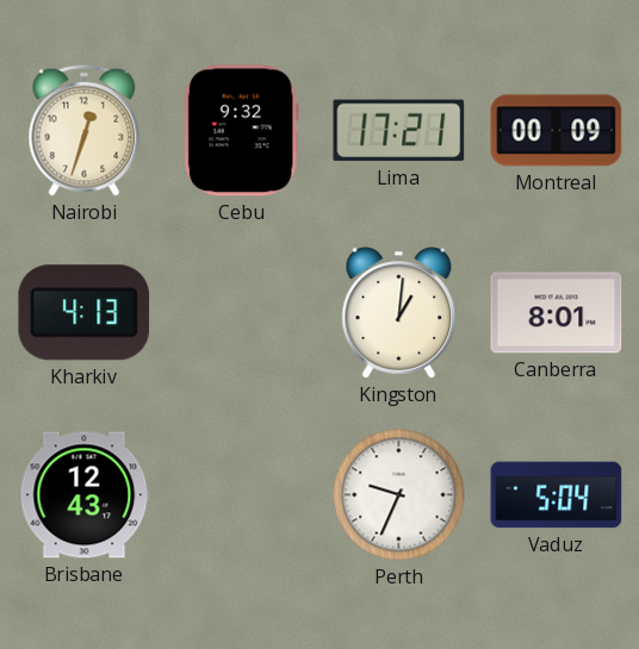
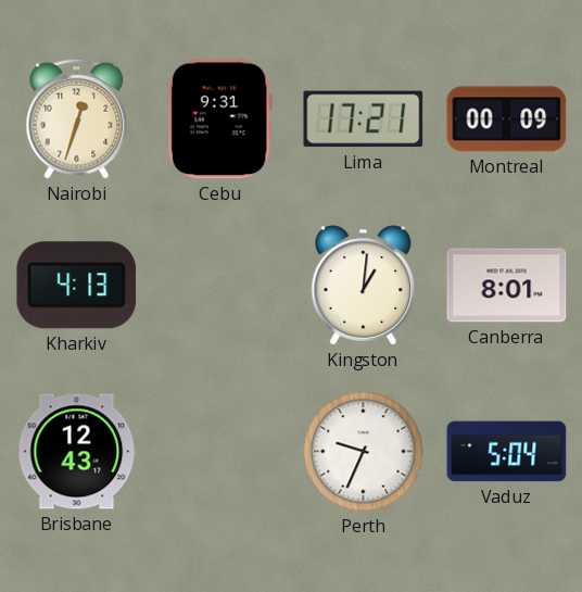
Cebu: 9:32 -> 9:31 (219, 119)
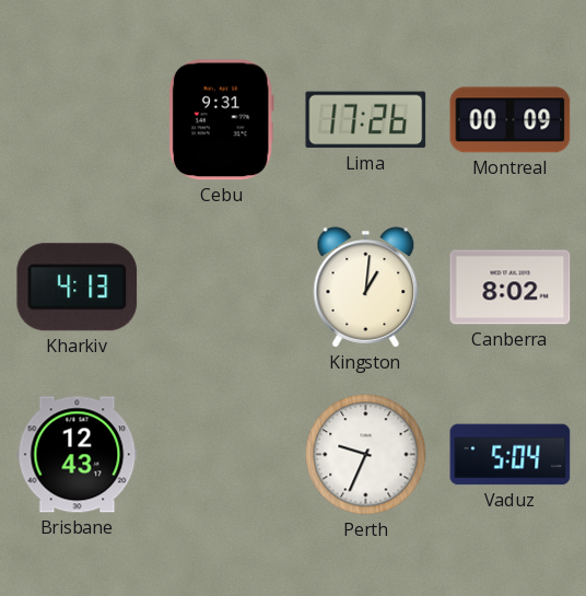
Nairobi: 12:33 -> none (77, 118)
Lima: 17:21 -> 17:26 (366, 120)
Canberra: 8:01 -> 8:02 (511, 288)
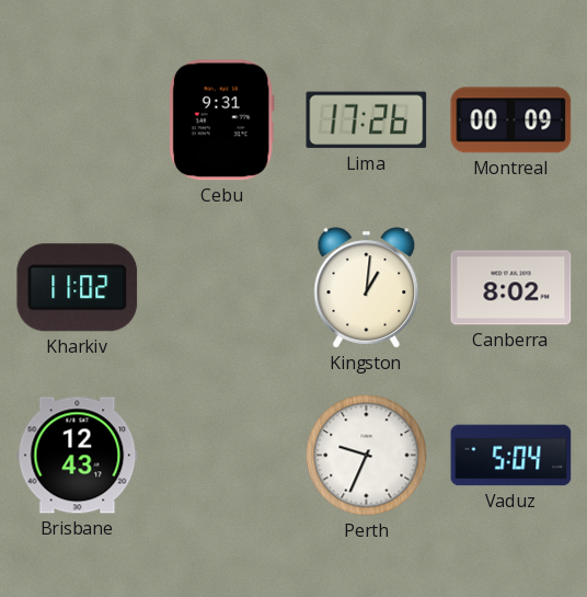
Kharkiv: 4:13 -> 11:02 (78, 288)
